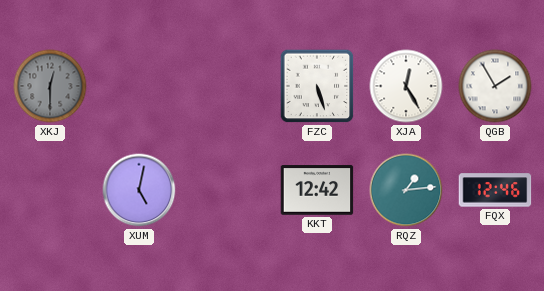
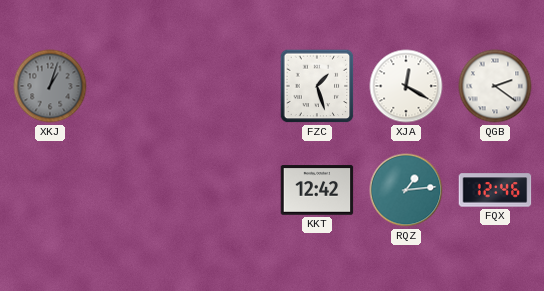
XKJ: 12:30 -> 1:03 (50, 86)
FZC: 5:27 -> 1:27 (317, 86)
XJA: 12:25 -> 12:20 (406, 86)
QGB: 1:55 -> 2:21 (495, 86)
XUM: 5:02 -> none (139, 190)
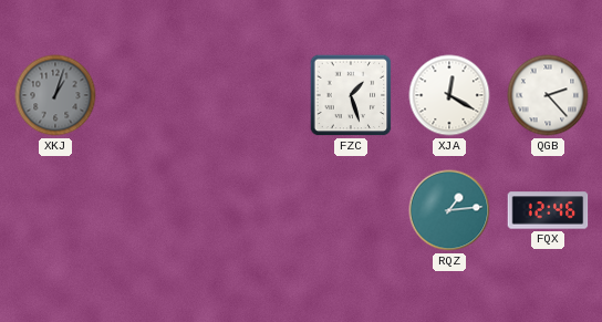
QGB: 2:21 -> 2:23 (548, 95)
KKT: 12:42 -> none (317, 190)
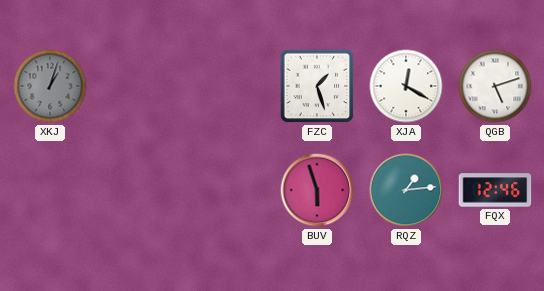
QGB: 2:23 -> 5:12 (495, 86)
BUV: none -> 5:57 (317, 190)
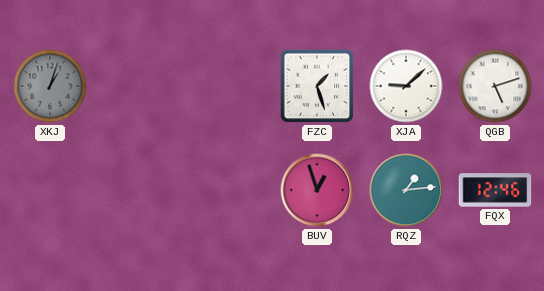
XJA: 12:20 -> 9:08 (406, 86)
BUV: 5:57 -> 12:57 (317, 190)
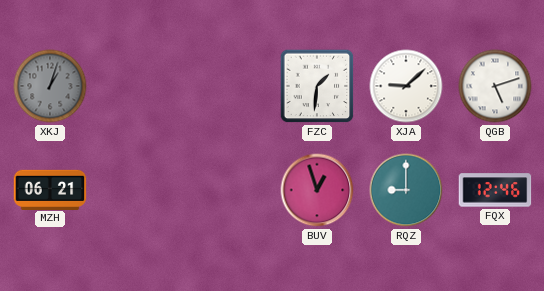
FZC: 1:27 -> 1:31 (317, 86)
MZH: none -> 06:21 (50, 189)
RQZ: 1:14 -> 9:00 (406, 190)
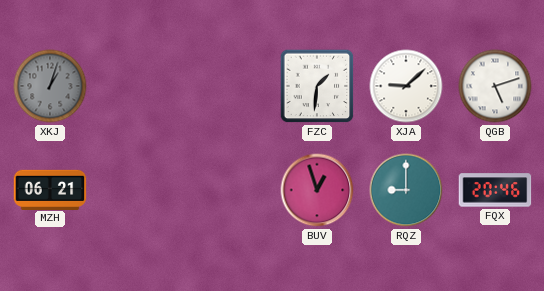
FQX: 12:46 -> 20:46 (495, 190)
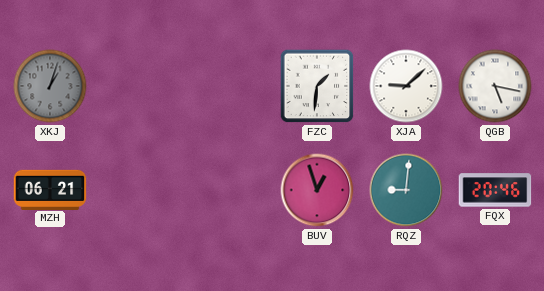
QGB: 5:12 -> 5:17 (495, 86)
RQZ: 9:00 -> 9:01 (406, 190)
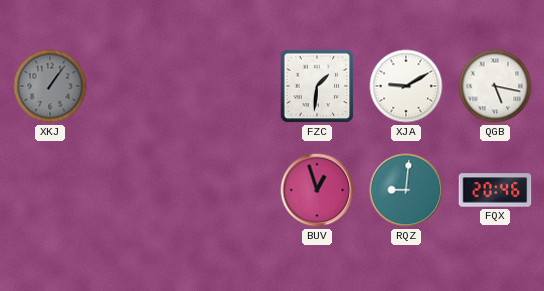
XKJ: 1:03 -> 1:06 (50, 86)
XJA: 9:08 -> 9:10 (406, 86)
MZH: 06:21 -> none (50, 189)
